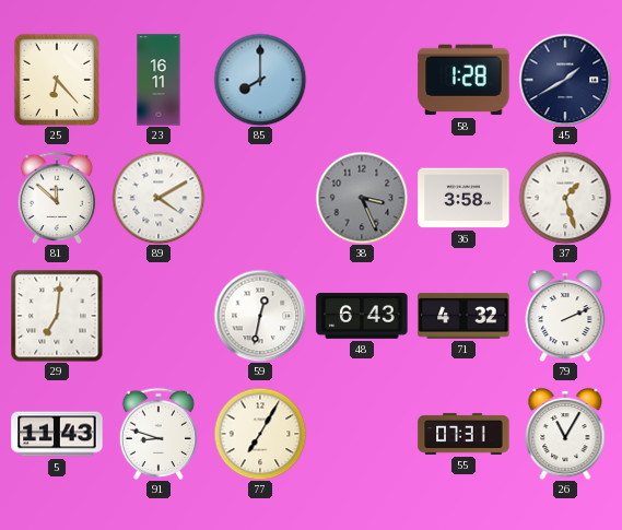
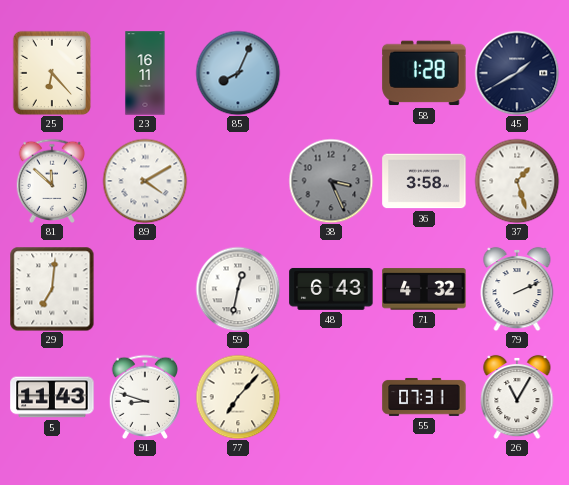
85: 8:00 -> 8:04 (238, 73)
77: 7:05 -> 7:07 (238, 397)
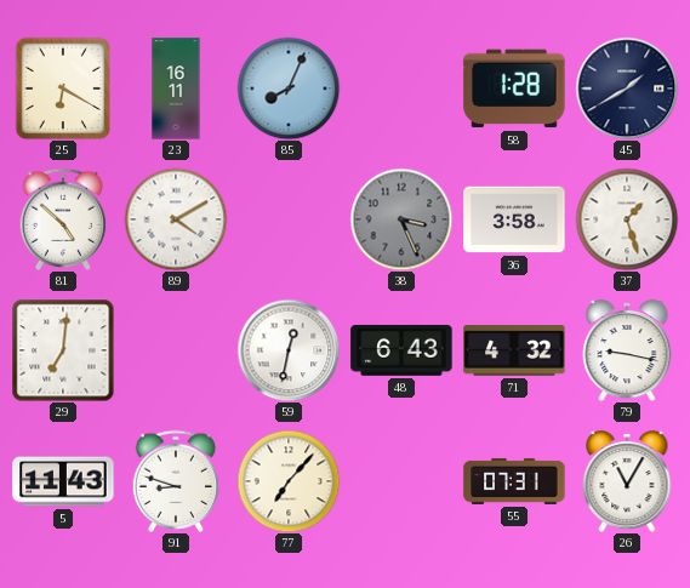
25: 6:23 -> 6:20 (63, 89)
81: 11:52 -> 4:52 (63, 219)
79: 2:11 -> 9:17 (627, 350)
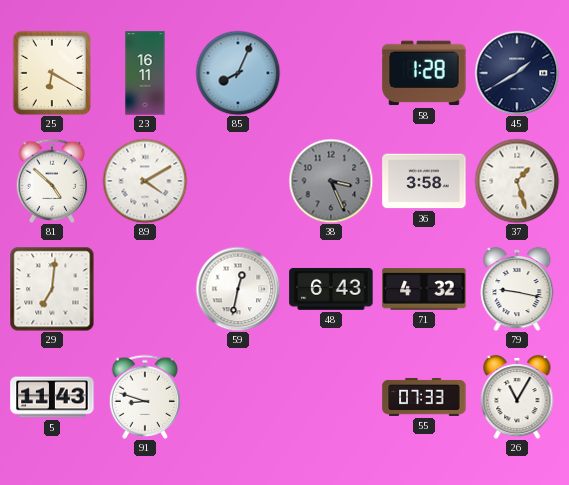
77: 7:07 -> none (289, 481)
55: 07:31 -> 07:33 (424, 397)
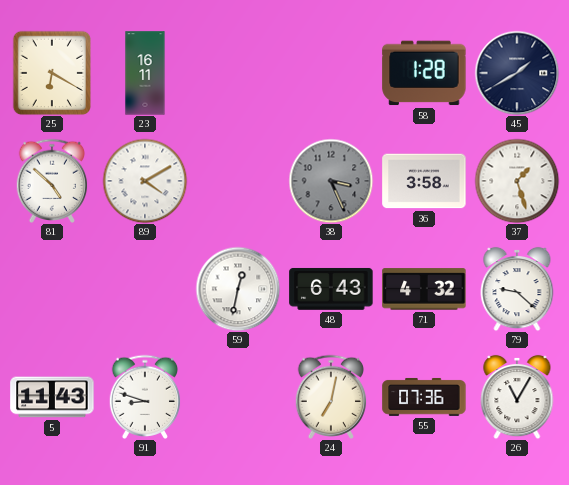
85: 8:04 -> none (238, 73)
29: 7:01 -> none (52, 289)
79: 9:17 -> 9:22 (517, 289)
24: none -> 7:02 (331, 397)
55: 07:33 -> 07:36 (424, 397)
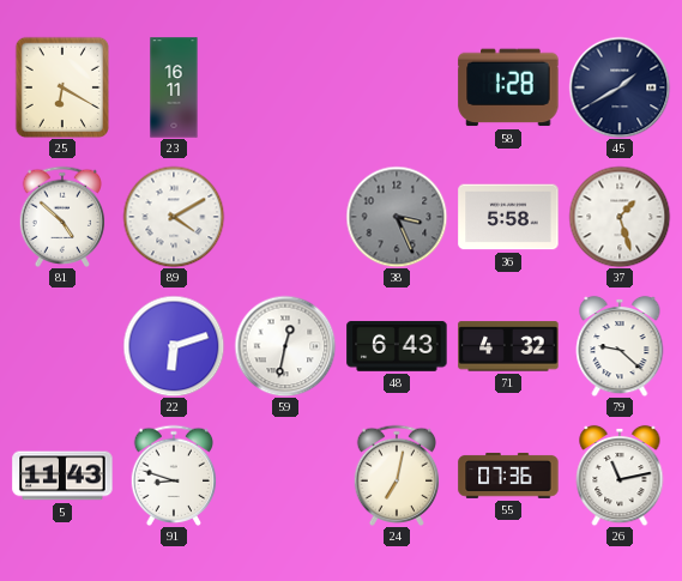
36: 3:58 -> 5:58 (508, 217)
22: none -> 6:12 (174, 346)
26: 11:05 -> 11:13 (620, 476)
